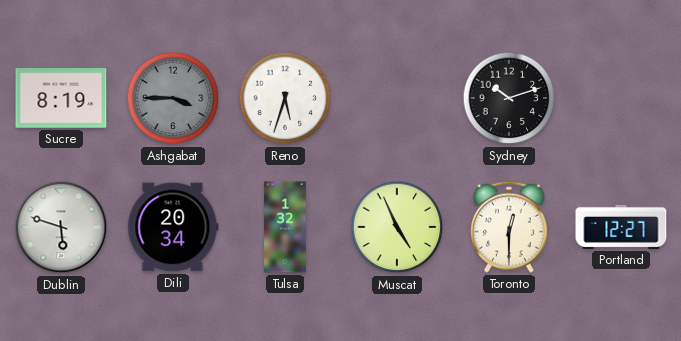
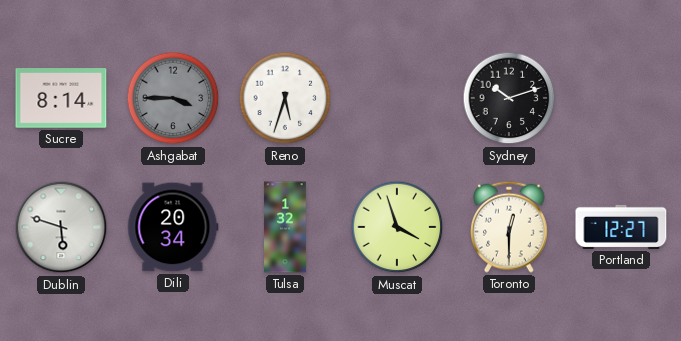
Sucre: 8:19 -> 8:14 (61, 98)
Muscat: 4:56 -> 3:57 (397, 227)
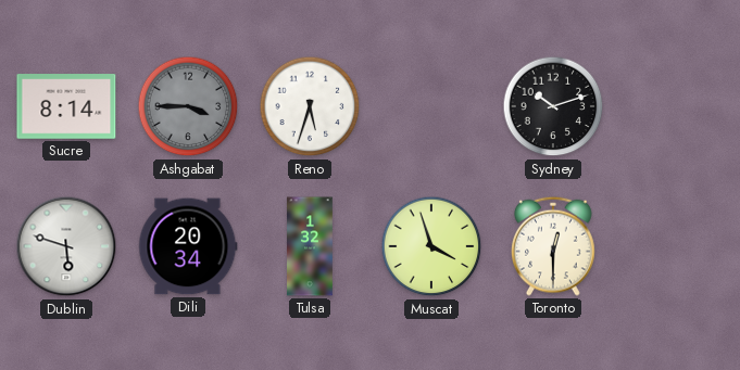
Portland: 12:27 -> none (621, 227)
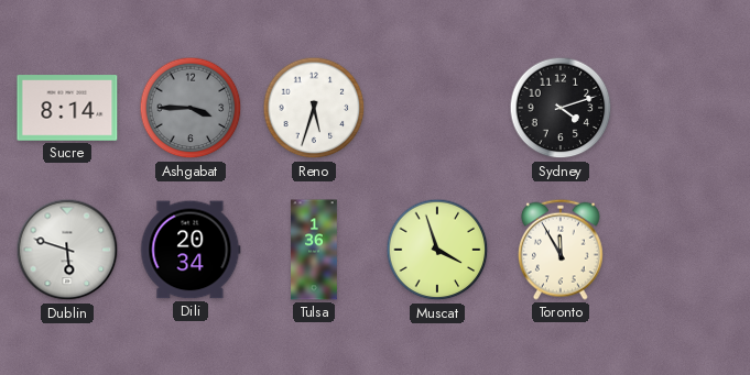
Sydney: 10:12 -> 4:12 (561, 108)
Tulsa: 1:32 -> 1:36 (314, 250)
Toronto: 12:30 -> 11:55 (562, 250)
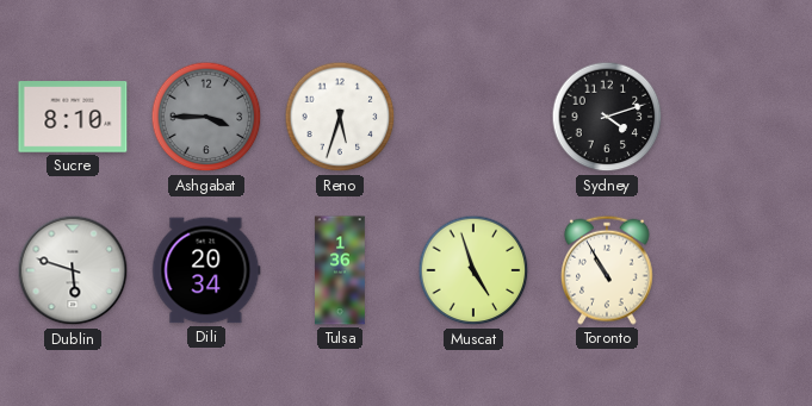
Sucre: 8:14 -> 8:10 (73, 117)
Muscat: 3:57 -> 4:57 (473, 270)
Toronto: 11:55 -> 10:55 (608, 270)
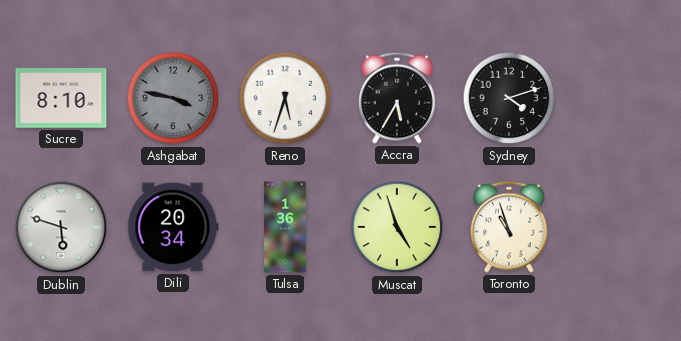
Ashgabat: 3:45 -> 3:47 (173, 98)
Accra: none -> 5:35 (398, 98)
Toronto: 10:55 -> 10:57 (510, 227)
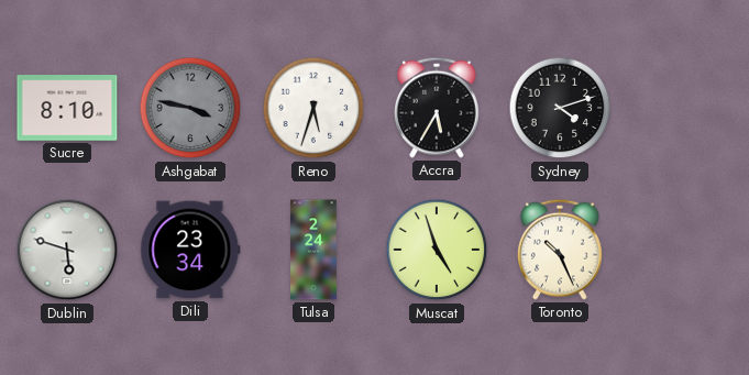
Dili: 20:34 -> 23:34 (190, 250)
Tulsa: 1:36 -> 2:24 (313, 250)
Toronto: 10:57 -> 10:26 (561, 250)
